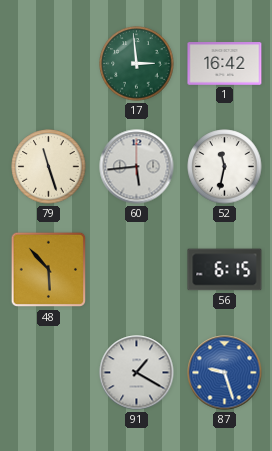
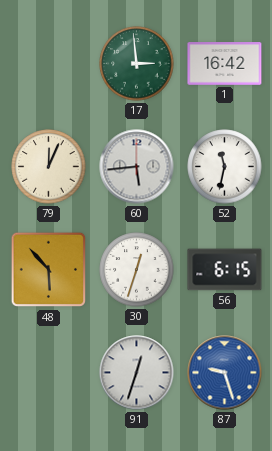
79: 11:27 -> 12:04 (49, 167)
30: none -> 12:33 (137, 270)
91: 1:20 -> 12:33 (137, 373)
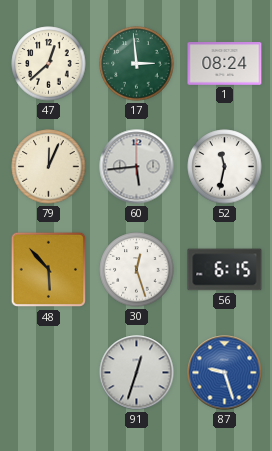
47: none -> 12:38 (49, 64)
1: 16:42 -> 08:24 (225, 64)
30: 12:33 -> 12:27 (137, 270)
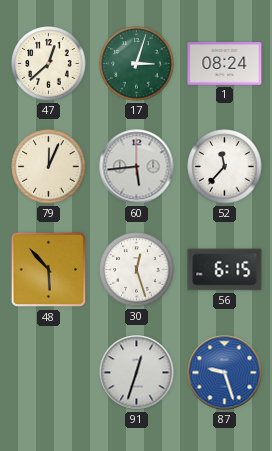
17: 2:59 -> 3:03 (137, 64)
52: 11:32 -> 11:37 (225, 167)
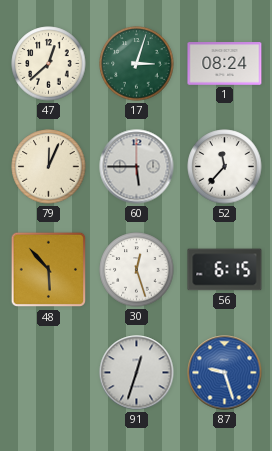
60: 5:44 -> 5:45 (137, 167)
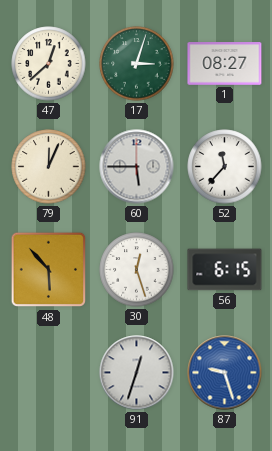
1: 08:24 -> 08:27 (225, 64)
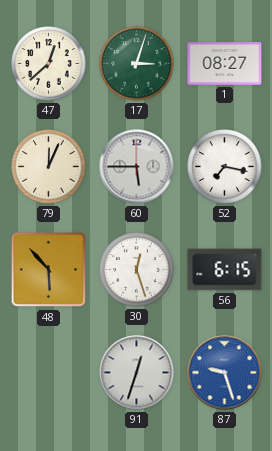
52: 11:37 -> 7:17 (225, 167)
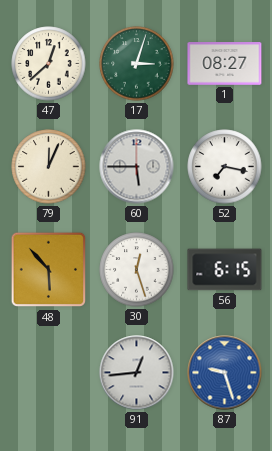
91: 12:33 -> 12:44 (137, 373)
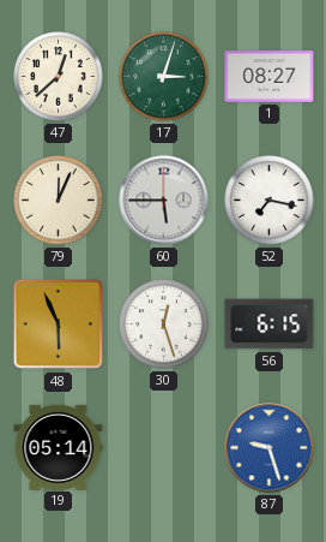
48: 5:53 -> 5:56 (59, 324)
19: none -> 05:14 (59, 447)
91: 12:44 -> none (137, 373)
